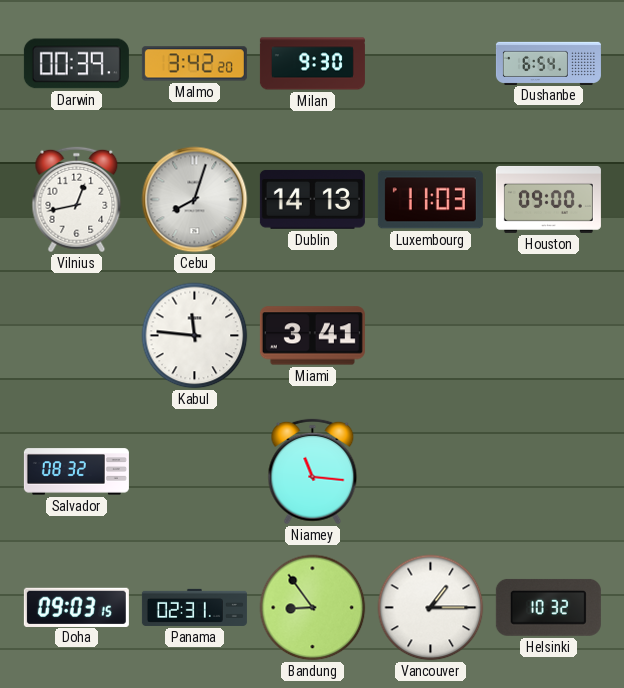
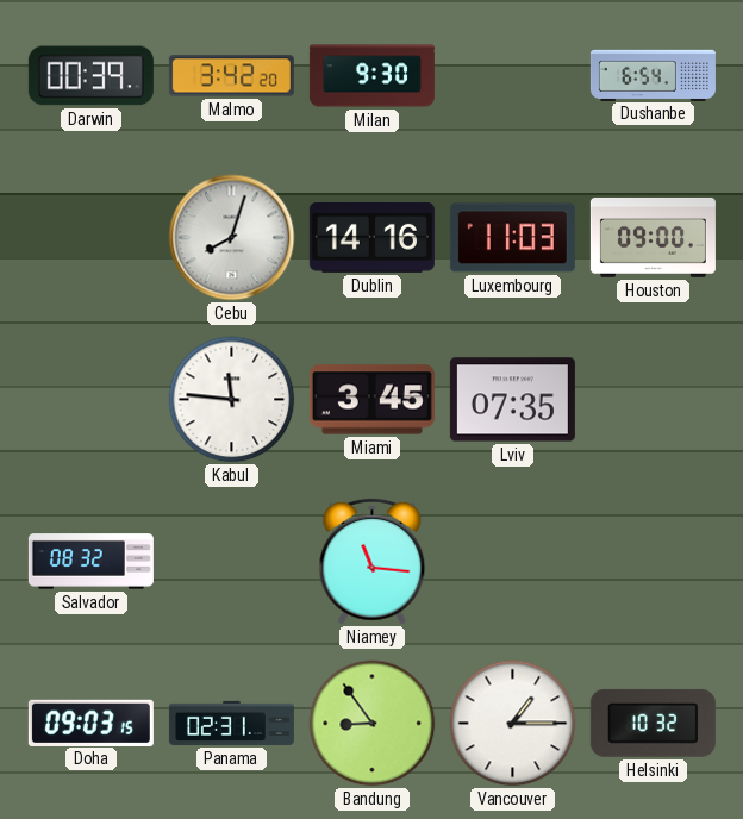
Vilnius: 12:43 -> none (77, 200)
Dublin: 14:13 -> 14:16 (371, 237)
Miami: 3:41 -> 3:45 (371, 400)
Lviv: none -> 07:35 (512, 400)
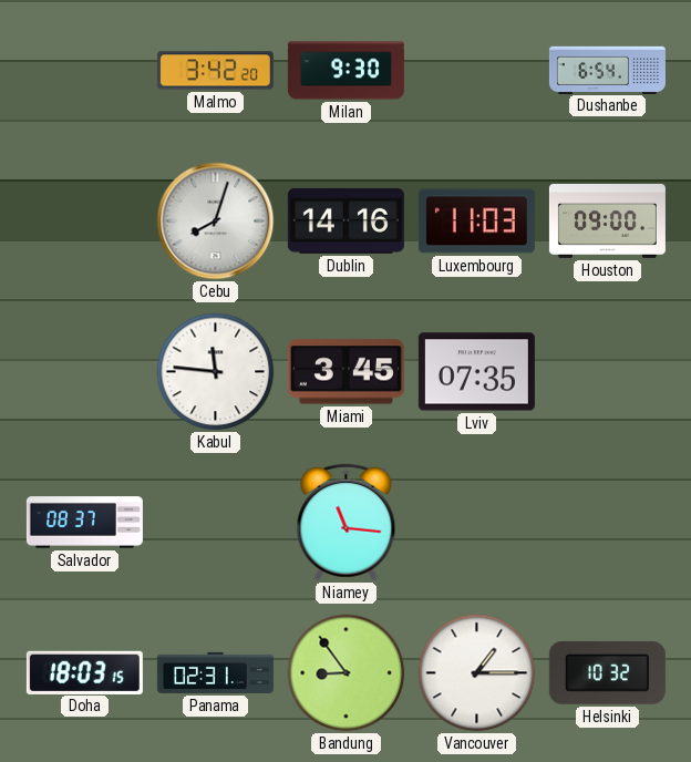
Darwin: 00:39 -> none (90, 76)
Salvador: 08:32 -> 08:37 (84, 523)
Doha: 09:03 -> 18:03 (84, 672)
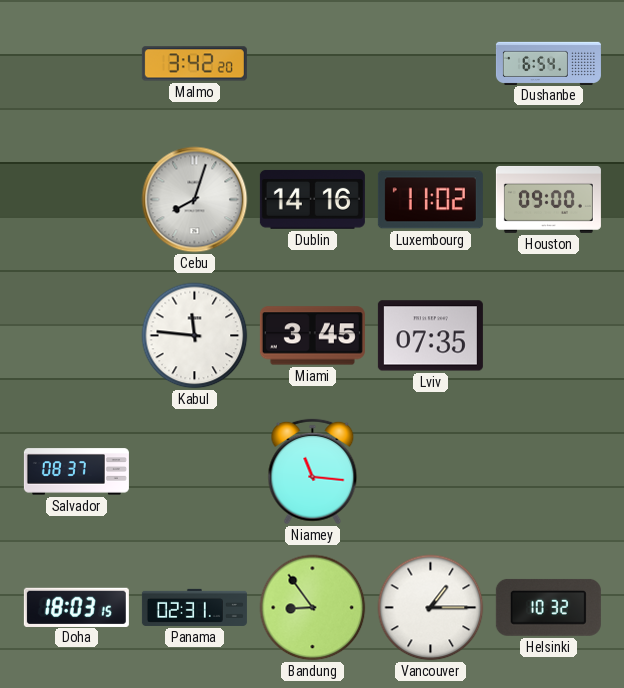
Milan: 9:30 -> none (345, 71)
Luxembourg: 11:03 -> 11:02 (430, 200)
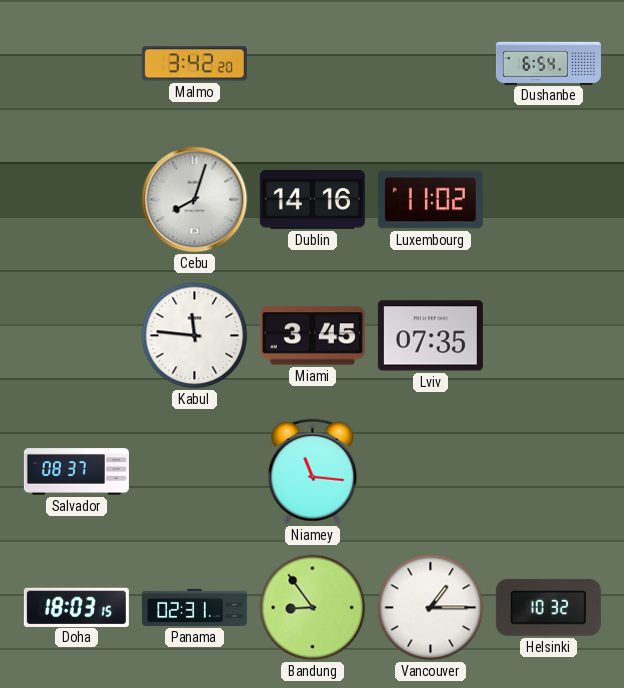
Houston: 09:00 -> none (548, 199)
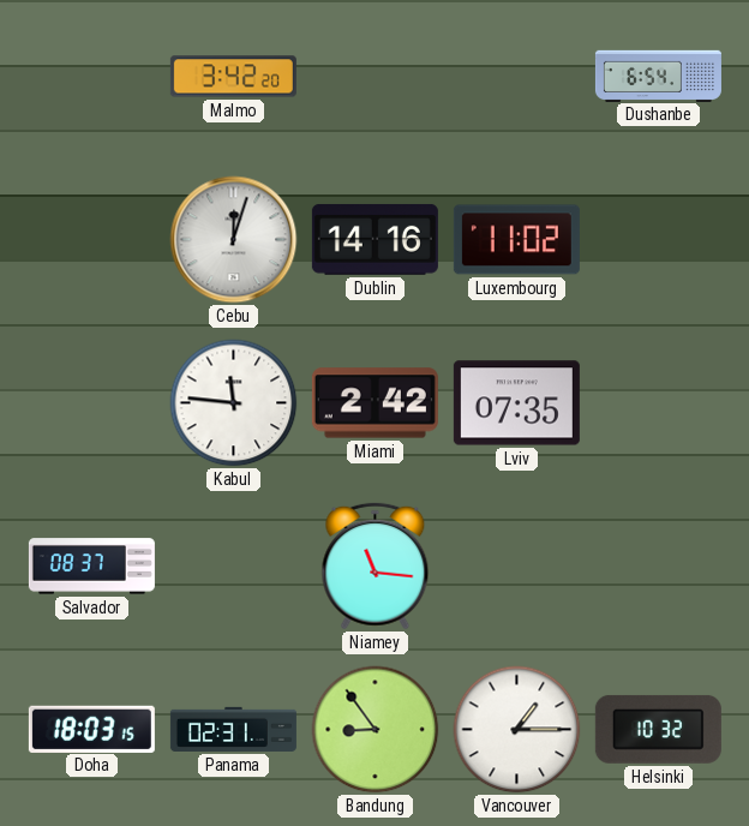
Cebu: 8:03 -> 12:03 (234, 240)
Miami: 3:45 -> 2:42 (374, 403)
